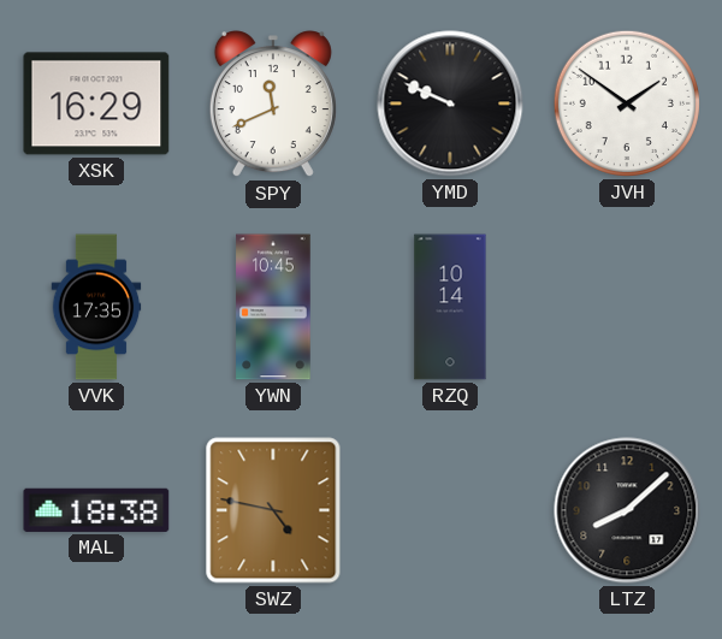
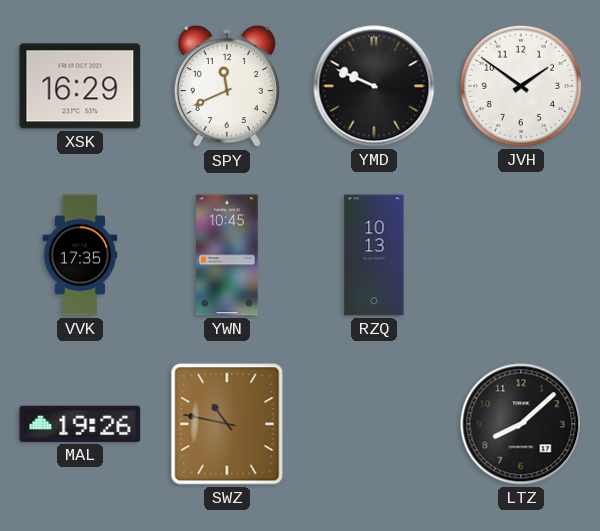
RZQ: 10:14 -> 10:13 (374, 255)
MAL: 18:38 -> 19:26 (80, 424)
SWZ: 4:47 -> 10:47 (227, 424)
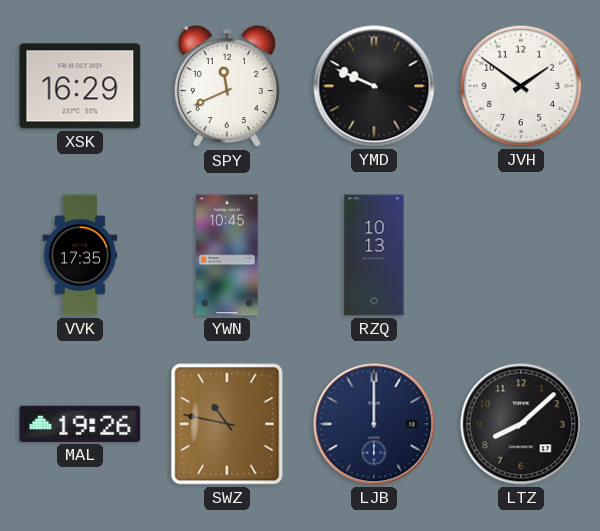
LJB: none -> 12:00 (374, 424)
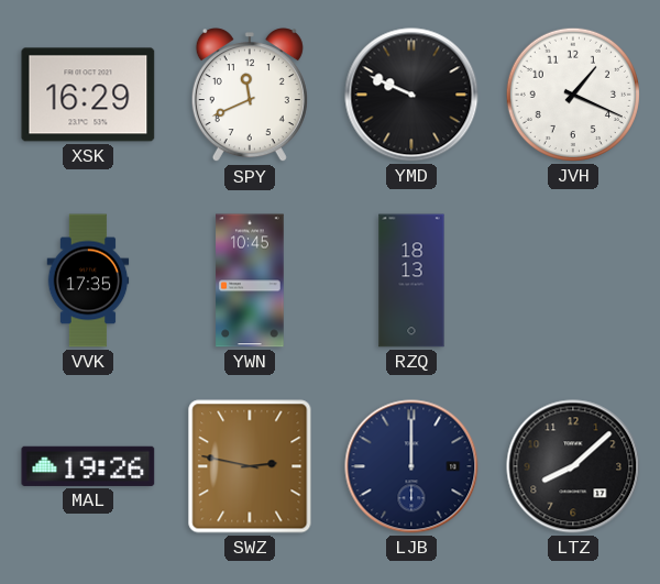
JVH: 1:51 -> 1:19 (573, 95)
RZQ: 10:13 -> 18:13 (411, 280)
SWZ: 10:47 -> 2:47 (250, 466)
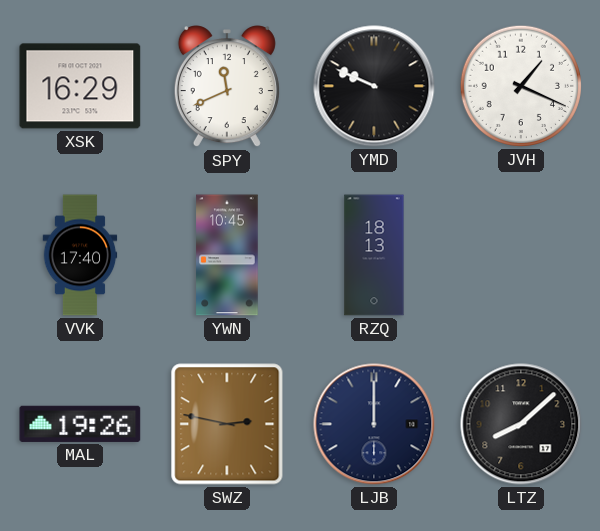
VVK: 17:35 -> 17:40 (80, 255)
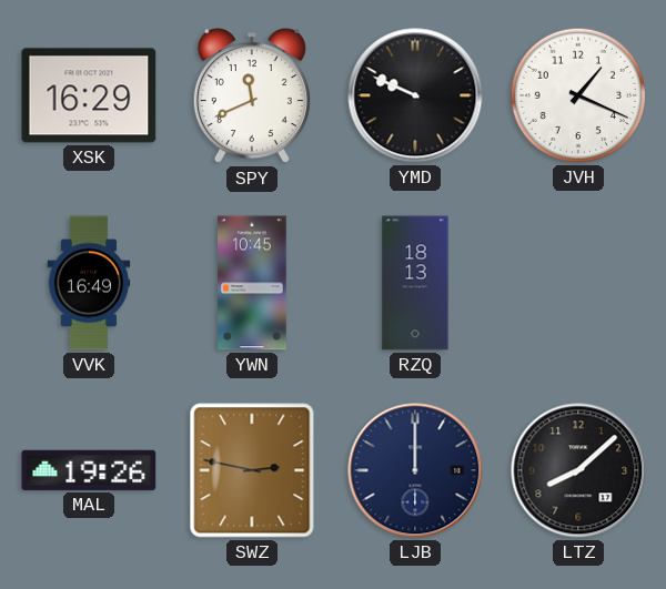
VVK: 17:40 -> 16:49 (89, 283)
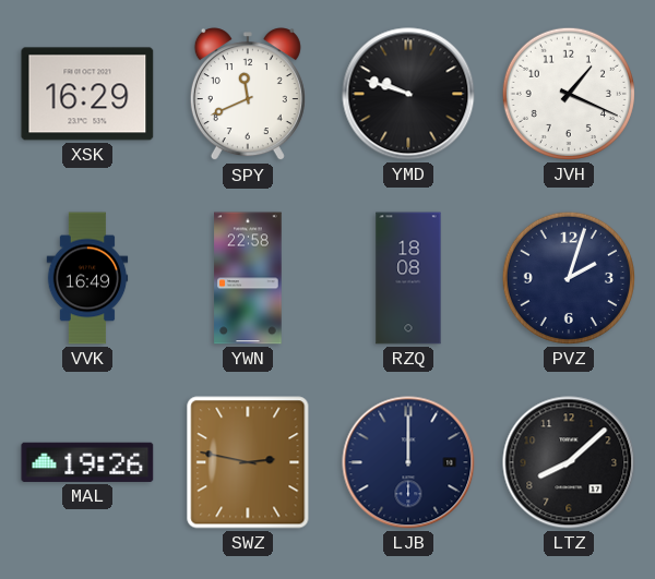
YMD: 9:49 -> 9:48 (408, 94)
YWN: 10:45 -> 22:58 (248, 278)
RZQ: 18:13 -> 18:08 (408, 278)
PVZ: none -> 2:03 (569, 278)
